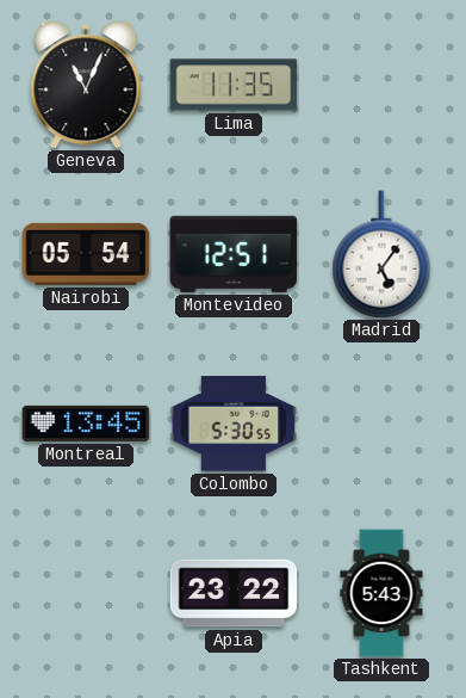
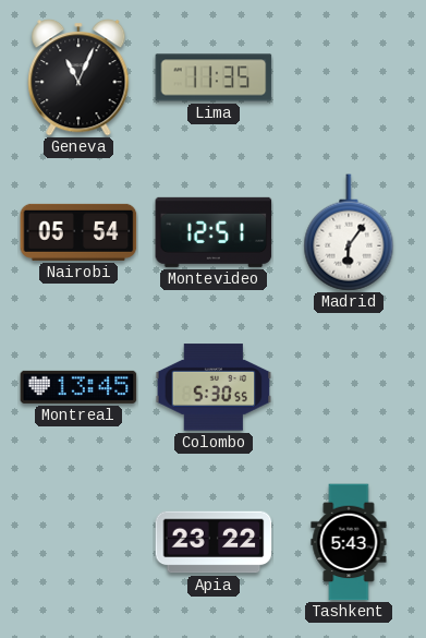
Madrid: 5:06 -> 6:06 (349, 232)
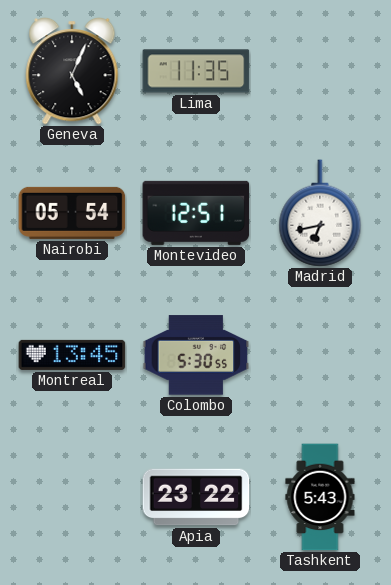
Geneva: 11:04 -> 5:04 (72, 71)
Madrid: 6:06 -> 6:43 (320, 213)
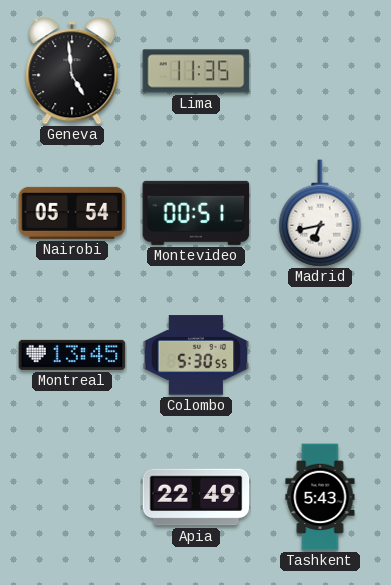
Geneva: 5:04 -> 4:59 (72, 71)
Montevideo: 12:51 -> 00:51 (196, 213)
Apia: 23:22 -> 22:49 (196, 497)
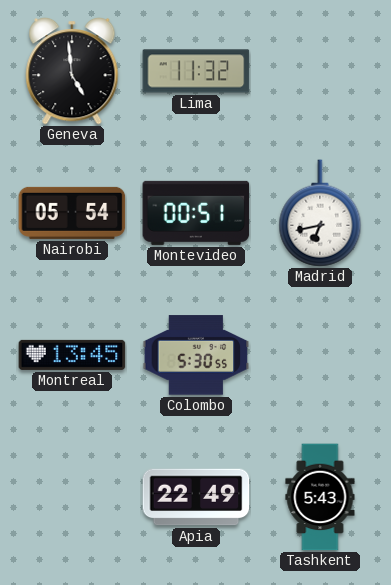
Lima: 11:35 -> 11:32 (196, 71)
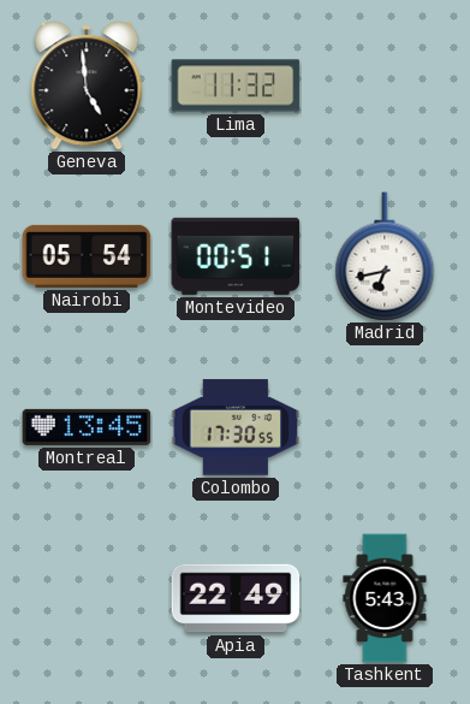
Colombo: 5:30 -> 17:30 (236, 427)
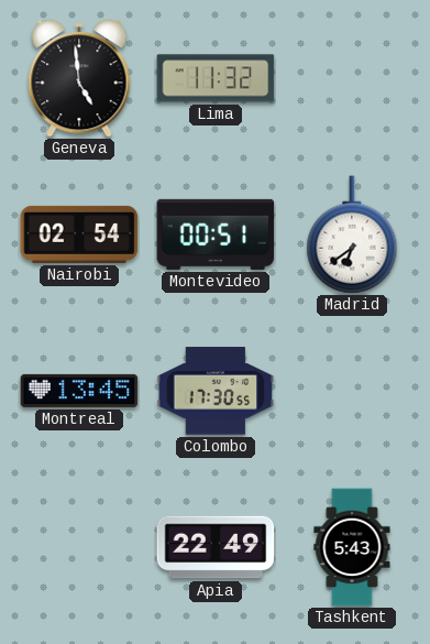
Nairobi: 05:54 -> 02:54 (79, 234)
Madrid: 6:43 -> 6:39 (352, 234)
